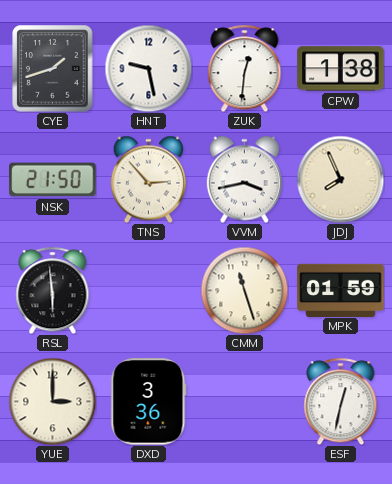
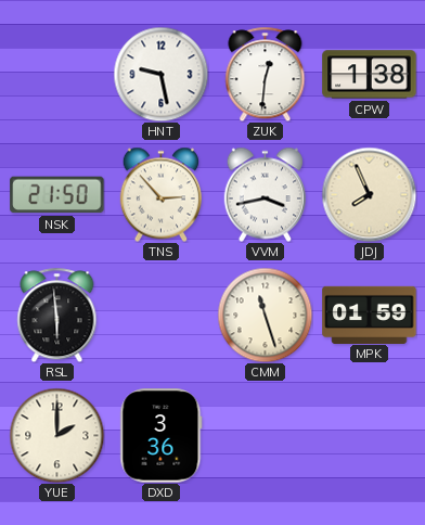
CYE: 1:42 -> none (53, 69)
YUE: 3:00 -> 2:00 (56, 435)
ESF: 12:32 -> none (341, 401)
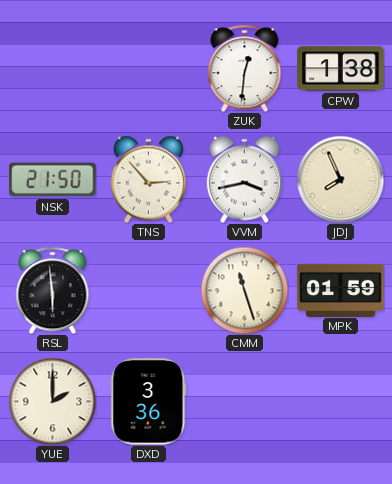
HNT: 9:28 -> none (160, 74)
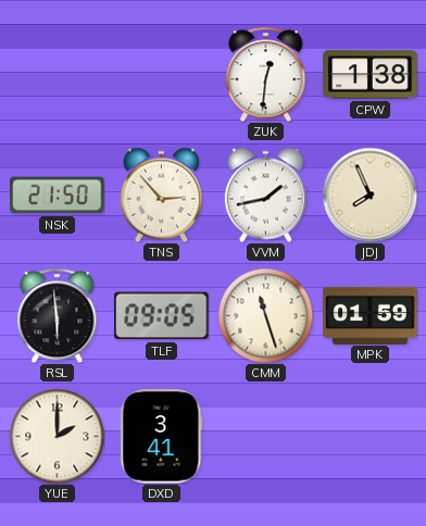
VVM: 3:43 -> 1:43 (265, 195)
TLF: none -> 09:05 (162, 316)
DXD: 3:36 -> 3:41 (162, 437)
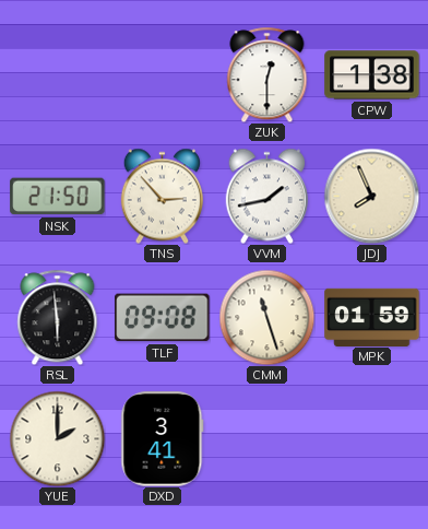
ZUK: 12:31 -> 12:30 (267, 74)
TLF: 09:05 -> 09:08 (163, 318)
